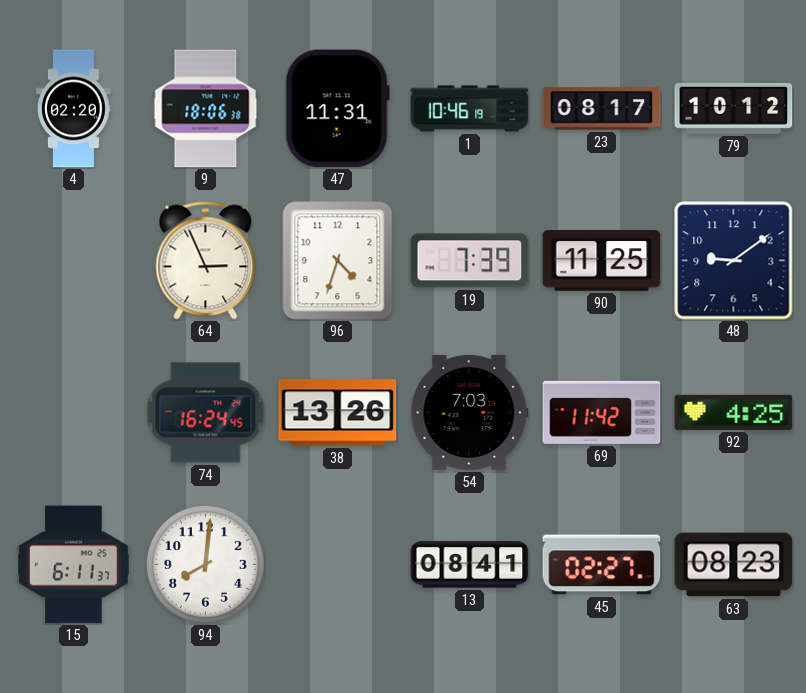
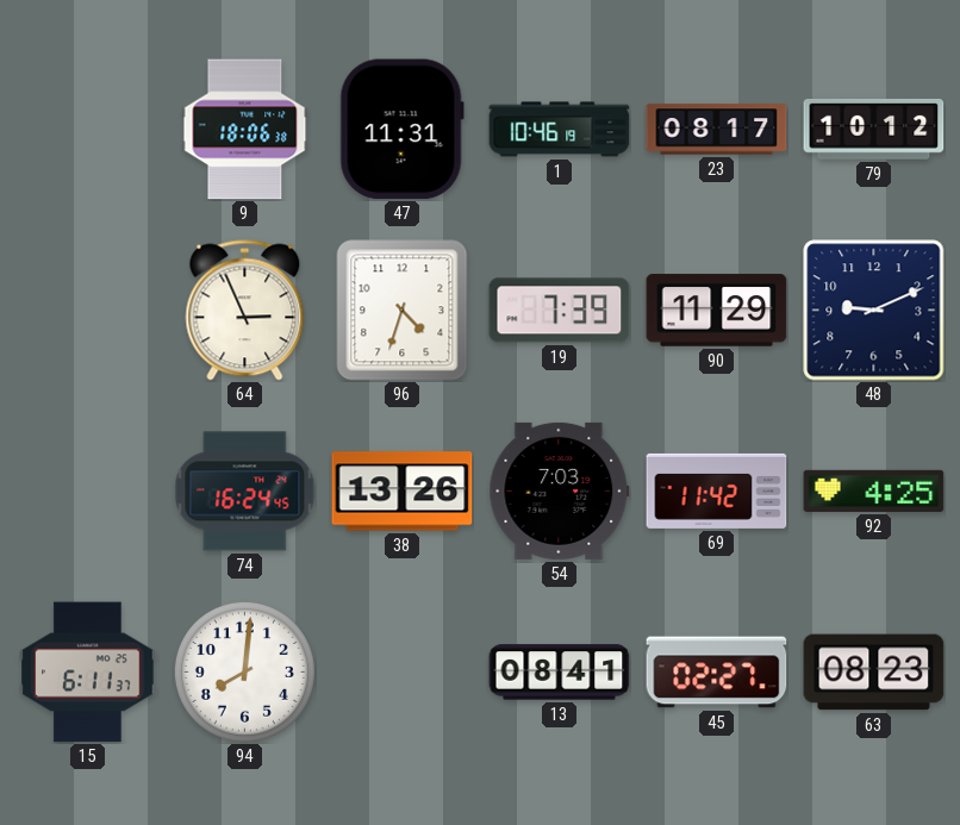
4: 02:20 -> none (74, 109)
90: 11:25 -> 11:29 (717, 311)
48: 9:09 -> 9:11 (874, 311)
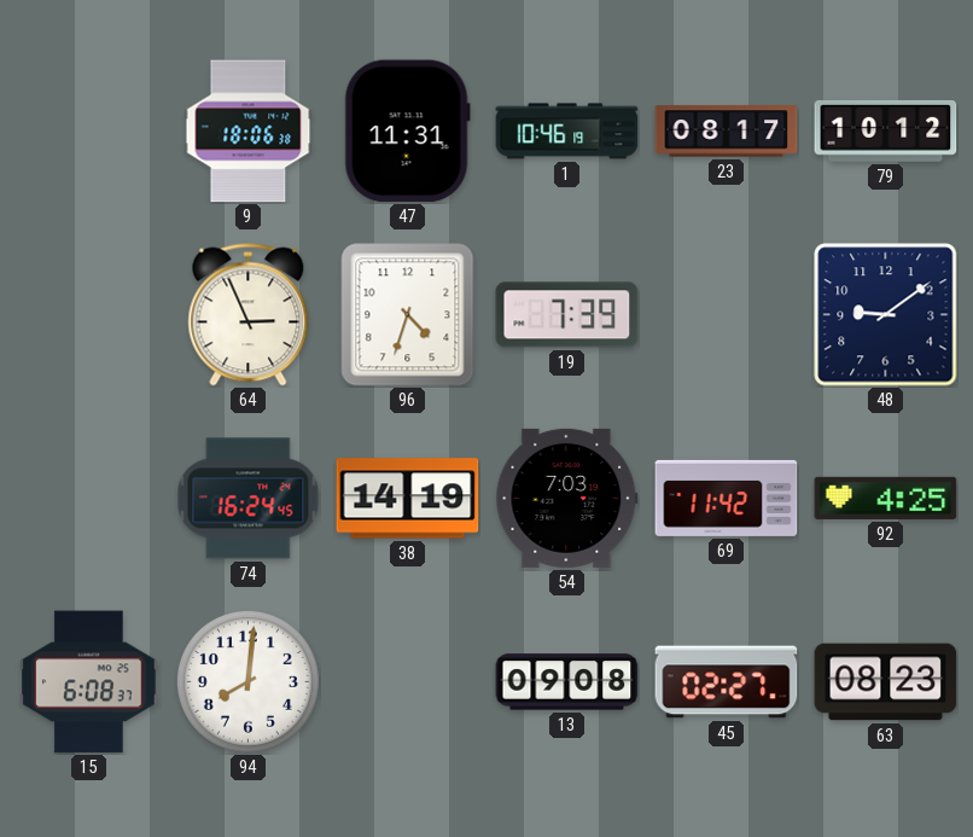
90: 11:29 -> none (717, 311)
48: 9:11 -> 9:09 (886, 315)
38: 13:26 -> 14:19 (408, 499)
15: 6:11 -> 6:08 (89, 682)
13: 08:41 -> 09:08 (567, 682)
